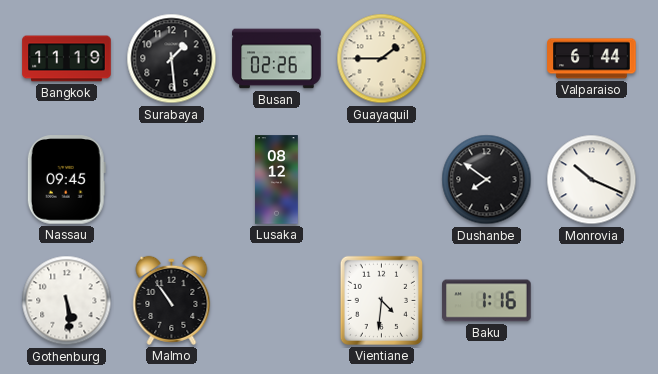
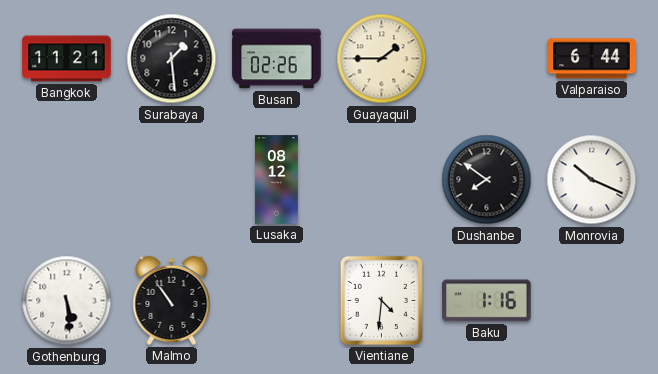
Bangkok: 11:19 -> 11:21 (67, 59)
Nassau: 09:45 -> none (66, 180)
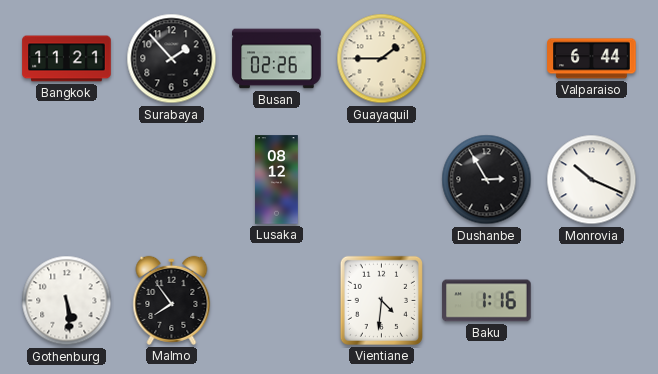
Surabaya: 1:29 -> 1:53 (172, 59)
Dushanbe: 7:51 -> 2:55 (487, 180)
Malmo: 10:54 -> 7:54 (172, 300)
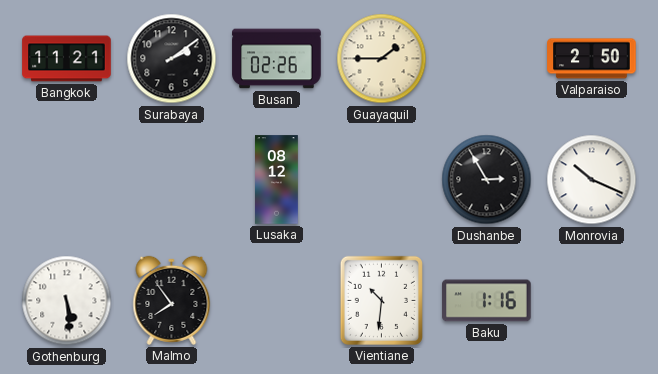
Surabaya: 1:53 -> 2:09 (172, 59)
Valparaiso: 6:44 -> 2:50 (592, 59)
Vientiane: 4:31 -> 10:31 (381, 300)
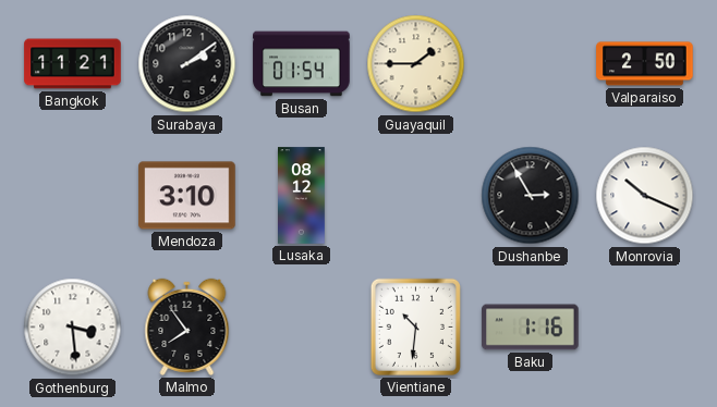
Busan: 02:26 -> 01:54 (302, 64)
Mendoza: none -> 3:10 (187, 196)
Gothenburg: 5:29 -> 3:29 (73, 328)
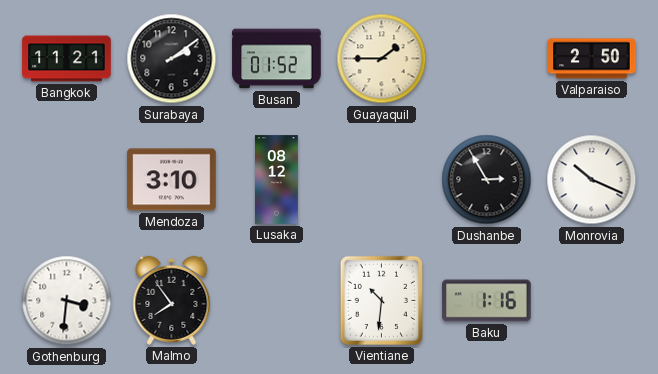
Busan: 01:54 -> 01:52 (277, 59)
Gothenburg: 3:29 -> 3:31 (67, 301)
